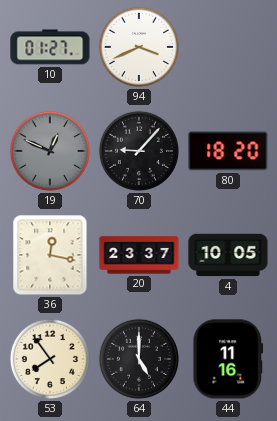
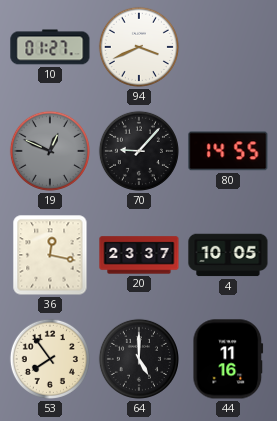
80: 18:20 -> 14:55 (228, 151)
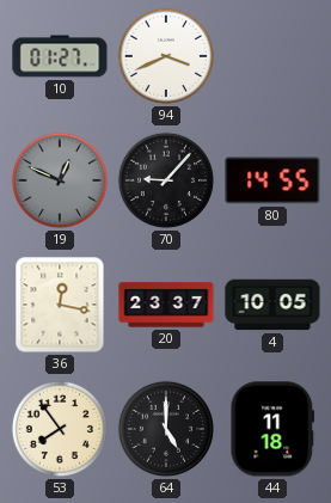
44: 11:16 -> 11:18 (272, 429)
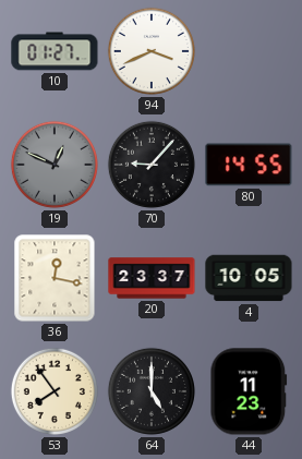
44: 11:18 -> 11:23 (249, 391)
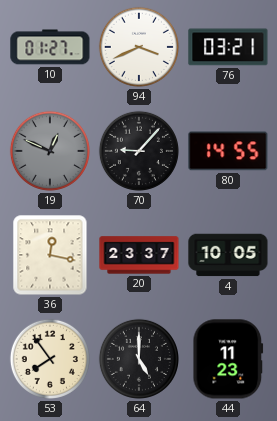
76: none -> 03:21 (228, 47)
